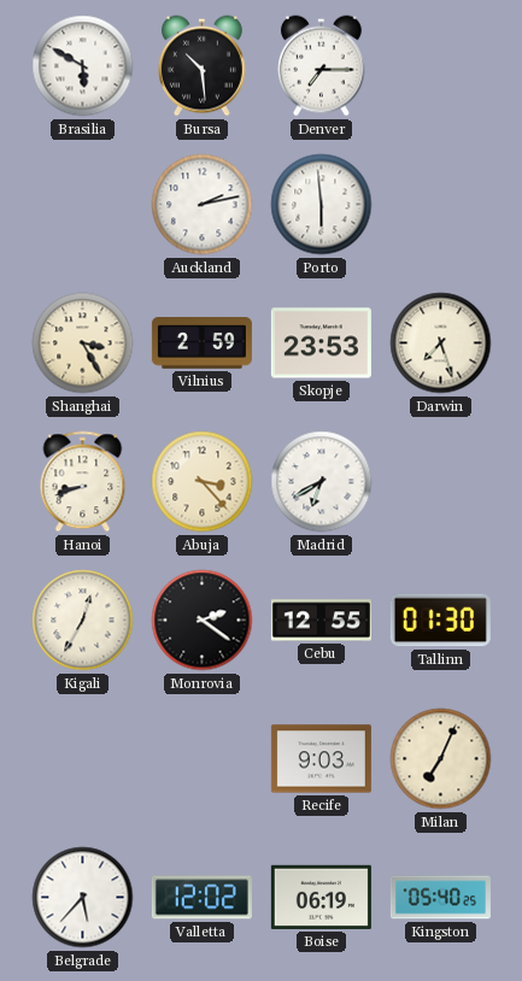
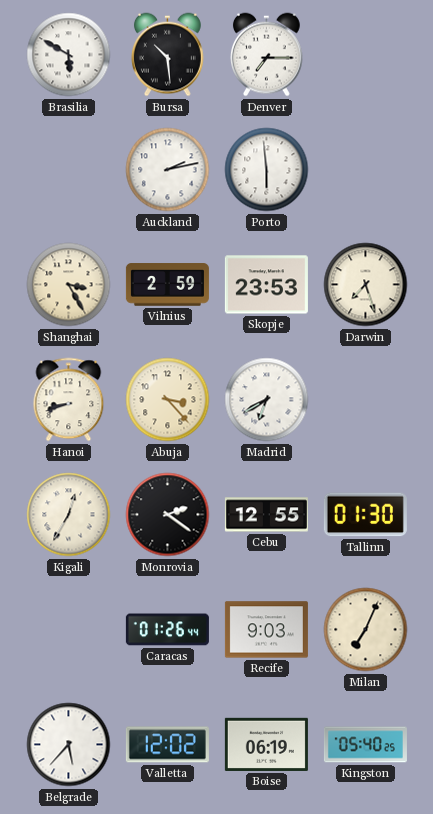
Caracas: none -> 01:26 (167, 630)
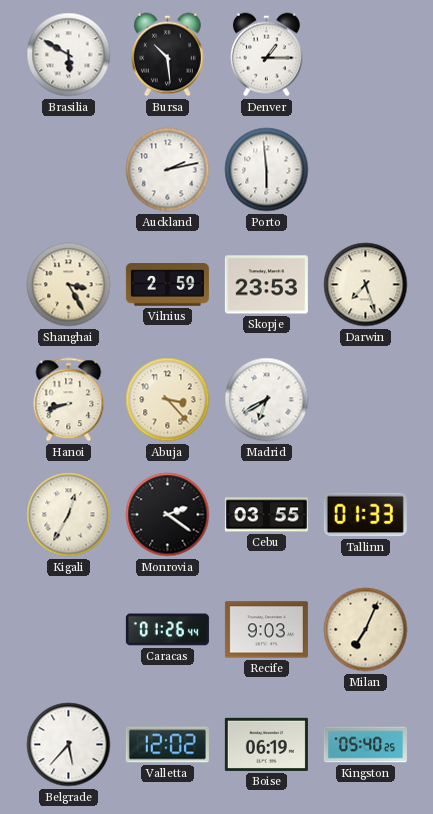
Denver: 7:15 -> 1:15 (267, 55)
Cebu: 12:55 -> 03:55 (266, 515)
Tallinn: 01:30 -> 01:33 (365, 515)
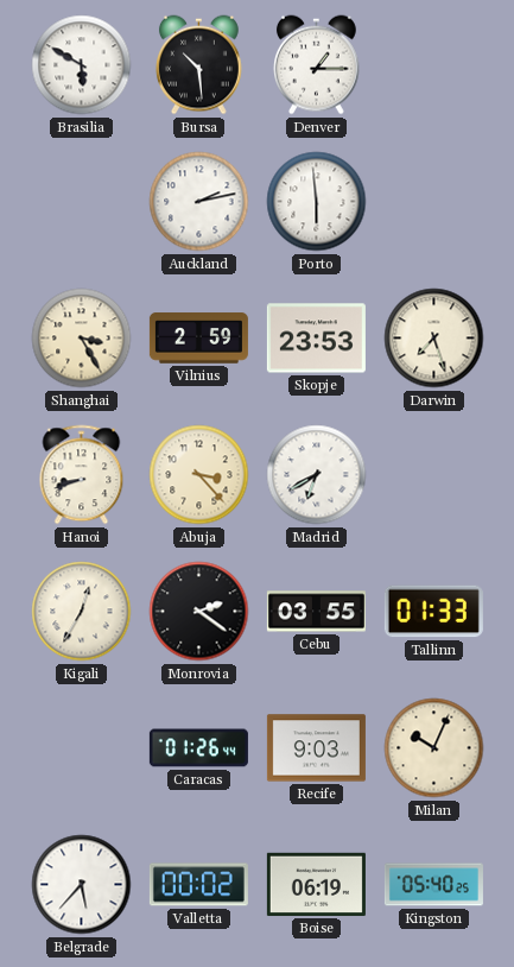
Milan: 7:04 -> 10:04 (434, 748)
Valletta: 12:02 -> 00:02 (198, 885)
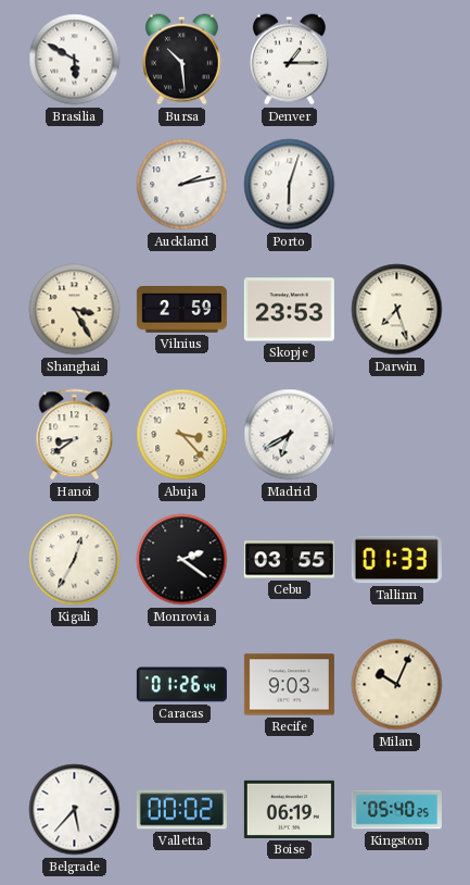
Porto: 5:59 -> 6:03 (290, 185)
Hanoi: 8:42 -> 8:39 (75, 435)
